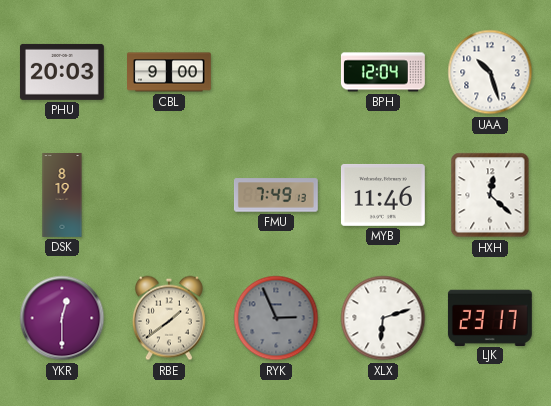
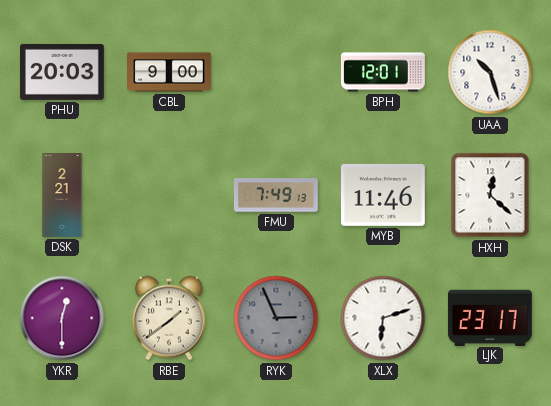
BPH: 12:04 -> 12:01 (383, 72)
DSK: 8:19 -> 2:21 (62, 196)
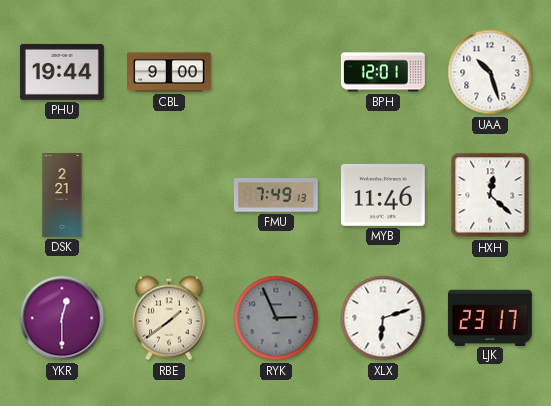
PHU: 20:03 -> 19:44 (62, 72)
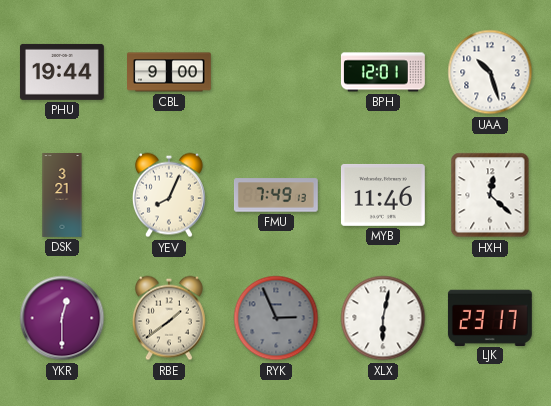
DSK: 2:21 -> 3:21 (62, 196)
YEV: none -> 8:04 (169, 195)
XLX: 6:12 -> 6:02 (383, 318)
